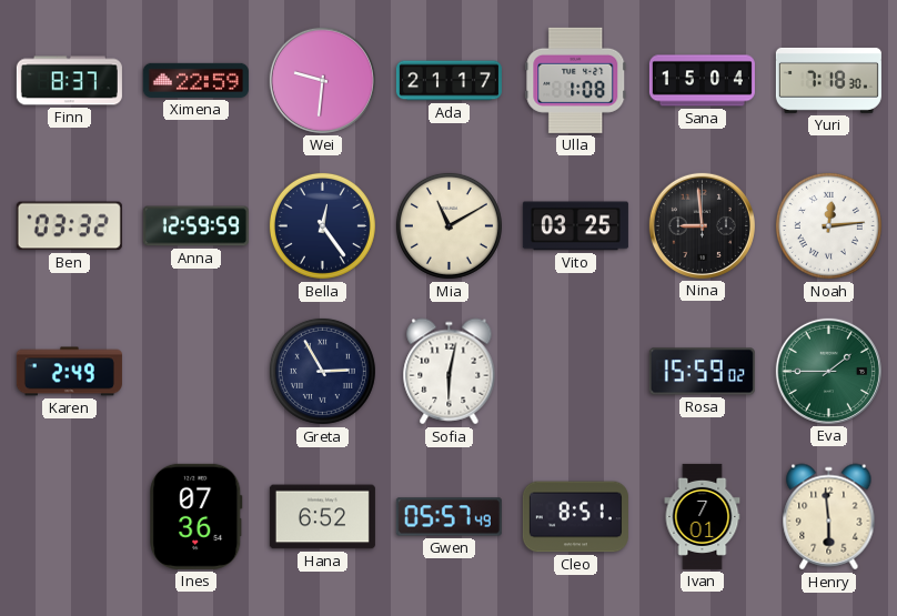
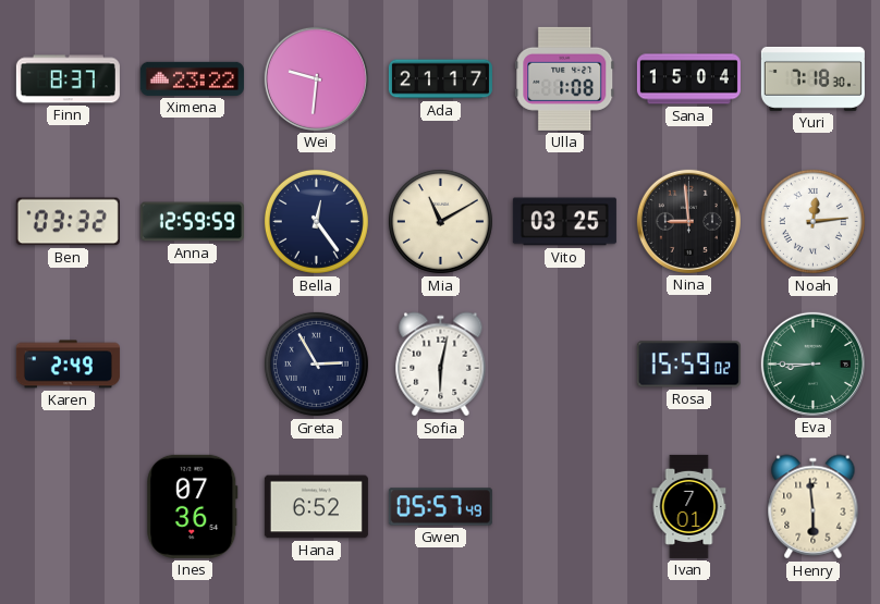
Ximena: 22:59 -> 23:22 (192, 78)
Eva: 1:45 -> 8:45 (812, 363)
Cleo: 8:51 -> none (575, 517)
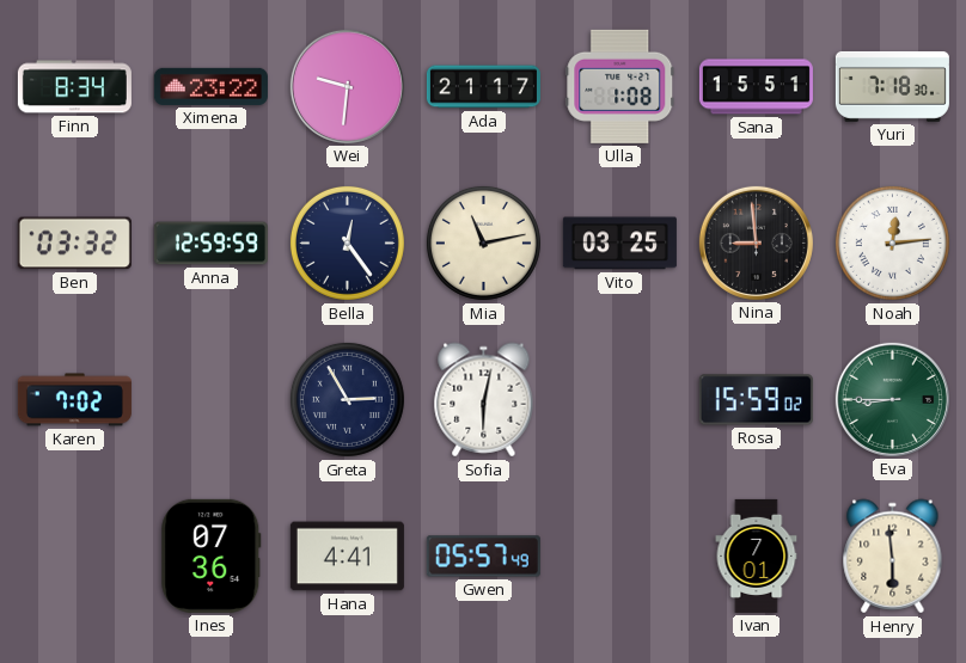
Finn: 8:37 -> 8:34 (74, 87)
Sana: 15:04 -> 15:51 (756, 87)
Mia: 11:10 -> 11:13 (483, 243)
Karen: 2:49 -> 7:02 (74, 400)
Hana: 6:52 -> 4:41 (347, 557)
